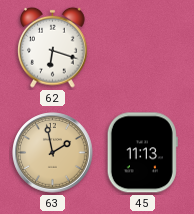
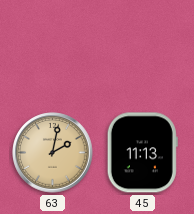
62: 6:18 -> none (53, 47)
63: 1:58 -> 2:02 (53, 153)
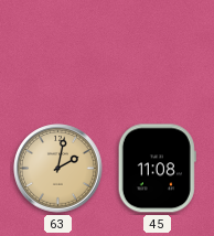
45: 11:13 -> 11:08 (157, 169)
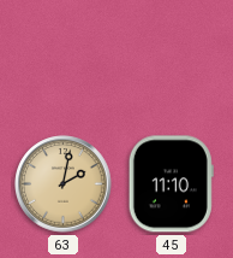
45: 11:08 -> 11:10 (171, 184)
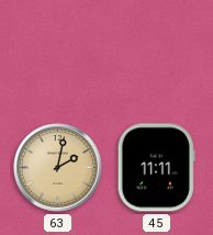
45: 11:10 -> 11:11 (156, 168)
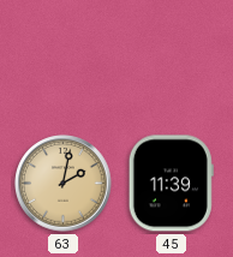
45: 11:11 -> 11:39 (171, 184)
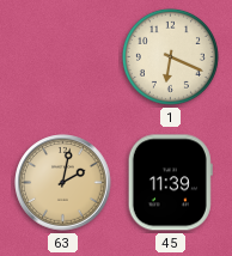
1: none -> 6:19 (170, 56)
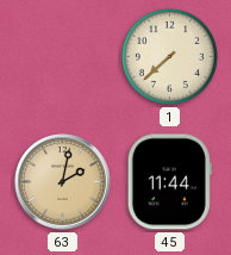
1: 6:19 -> 7:38 (169, 56)
45: 11:39 -> 11:44 (169, 182)
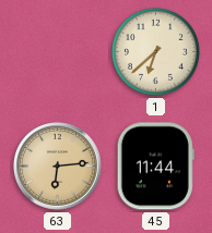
1: 7:38 -> 6:38 (155, 51)
63: 2:02 -> 6:14 (58, 167)
